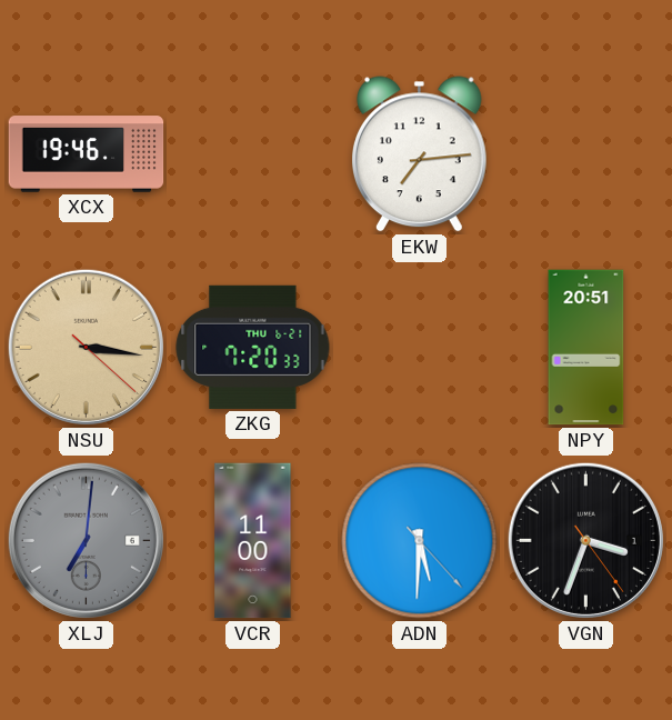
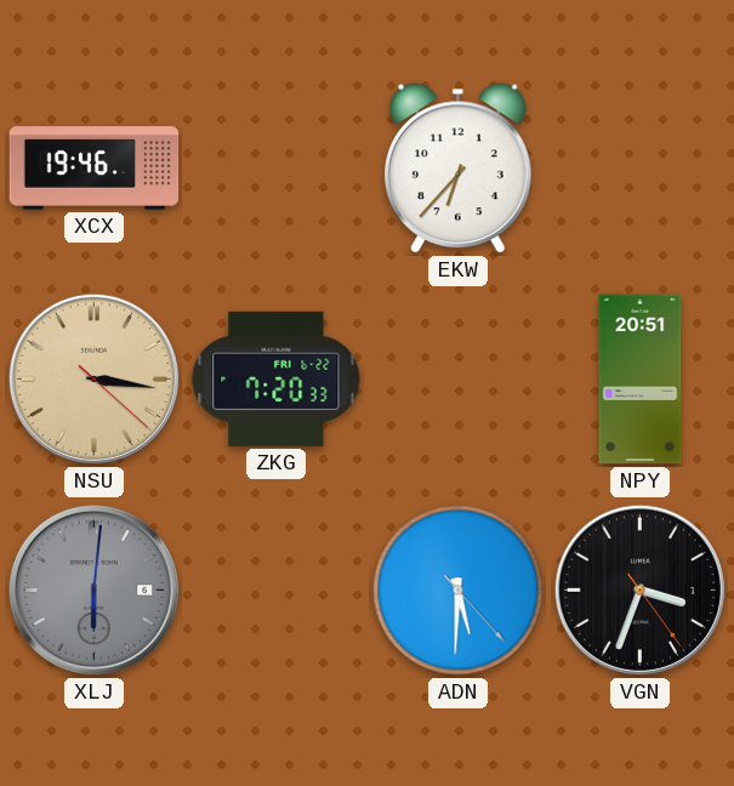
EKW: 7:14 -> 6:37 (457, 169)
ZKG date: THU 6-21 -> FRI 6-22 (277, 378)
XLJ: 7:01 -> 6:01 (93, 589)
VCR: 11:00 -> none (253, 541)
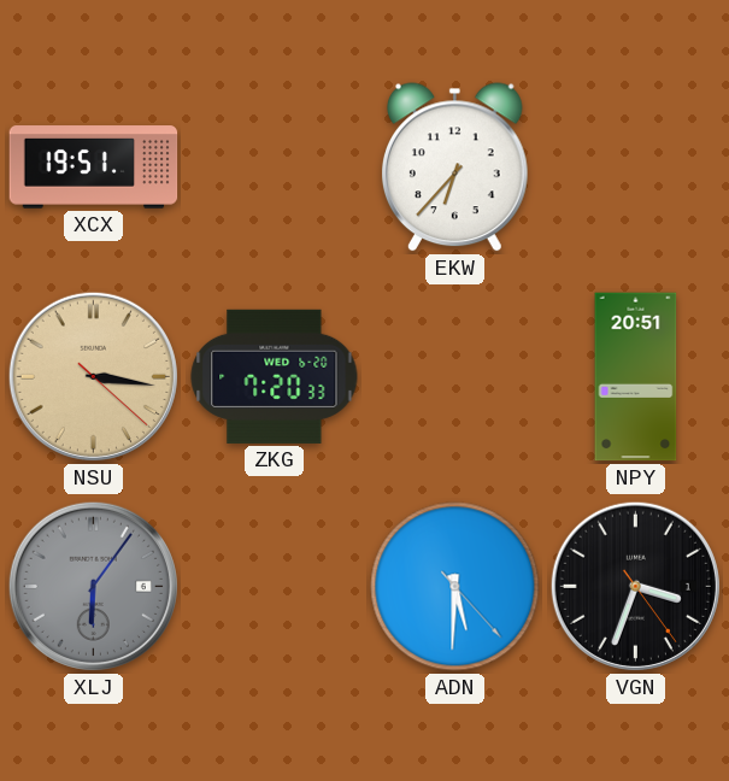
XCX: 19:46 -> 19:51 (94, 168)
ZKG date: FRI 6-22 -> WED 6-20 (275, 376)
XLJ: 6:01 -> 6:06 (93, 586)
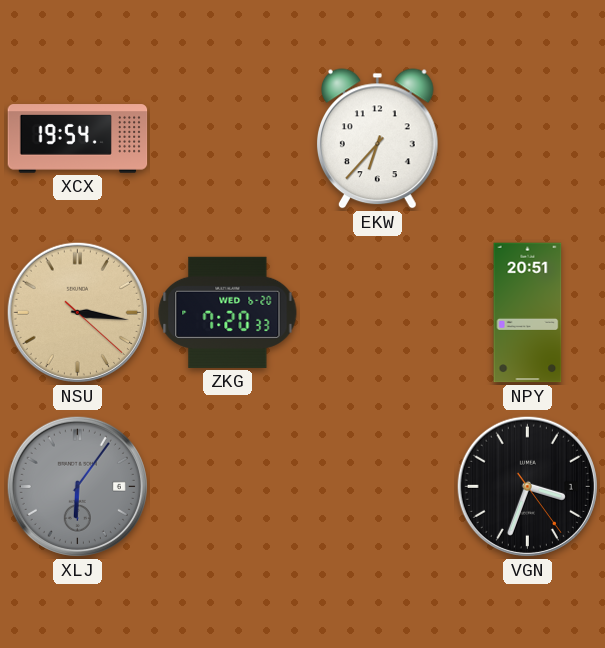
XCX: 19:51 -> 19:54 (78, 139)
ADN: 5:30 -> none (455, 587)
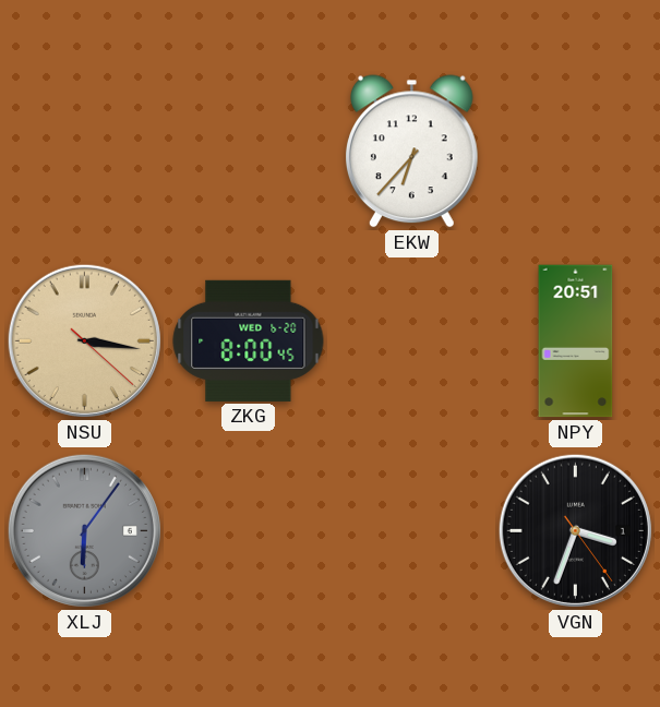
XCX: 19:54 -> none (78, 139)
ZKG: 7:20 -> 8:00 (249, 340)
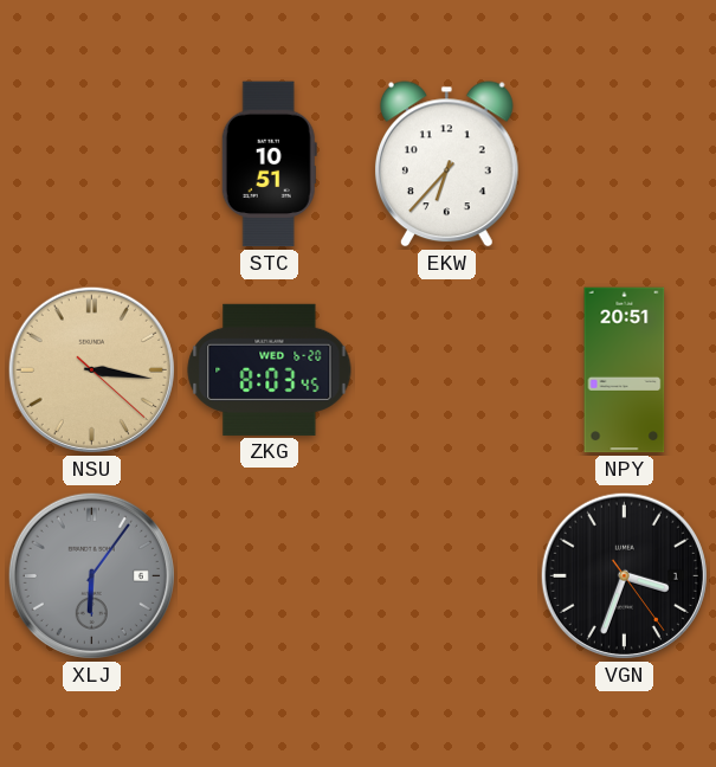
STC: none -> 10:51 (269, 165)
ZKG: 8:00 -> 8:03 (270, 369)
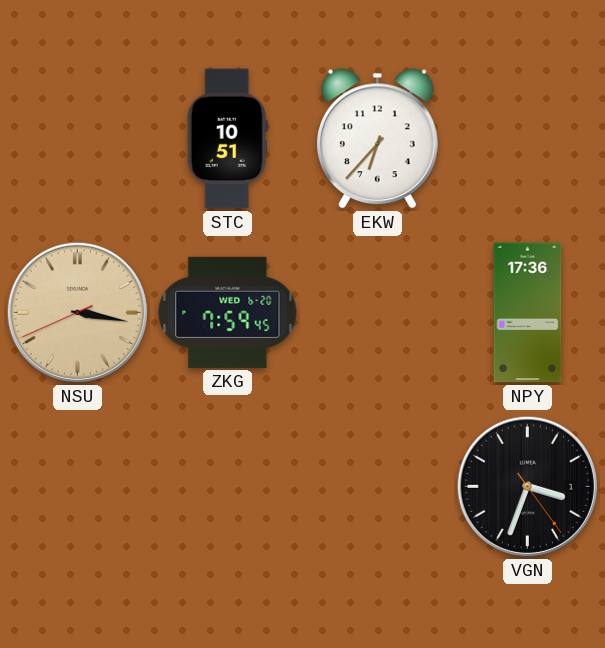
NSU: 3:16:22 -> 3:16:41 (77, 312)
ZKG: 8:03 -> 7:59 (228, 312)
NPY: 20:51 -> 17:36 (528, 313)
XLJ: 6:06 -> none (91, 575)
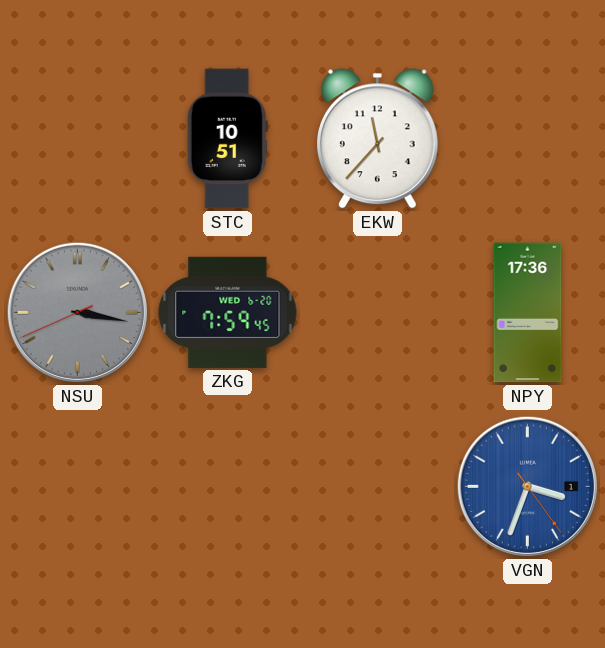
EKW: 6:37 -> 11:37 (377, 139)
NSU dial: champagne -> grey (77, 312)
VGN dial: black -> blue (527, 486)
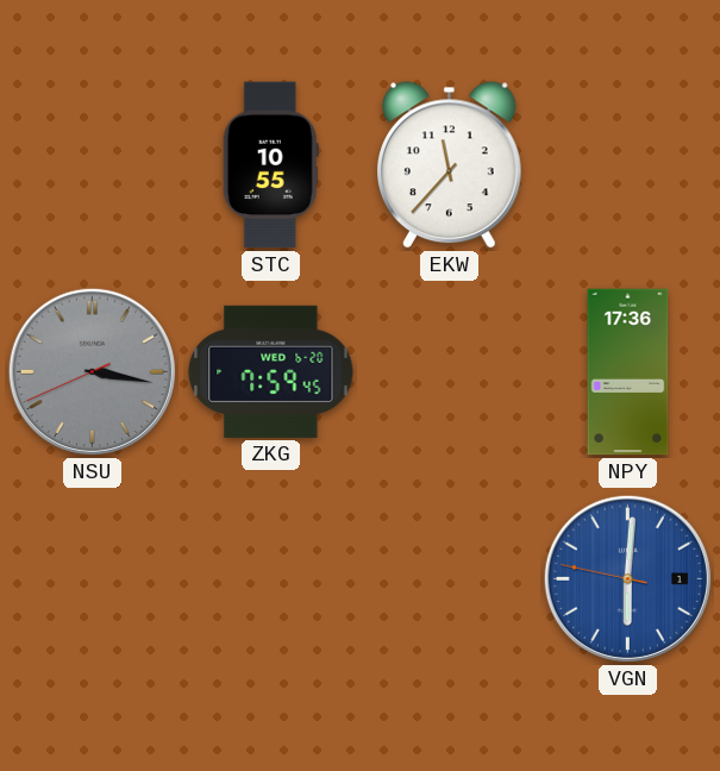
STC: 10:51 -> 10:55 (270, 165)
VGN: 3:33 -> 6:00 (627, 578)
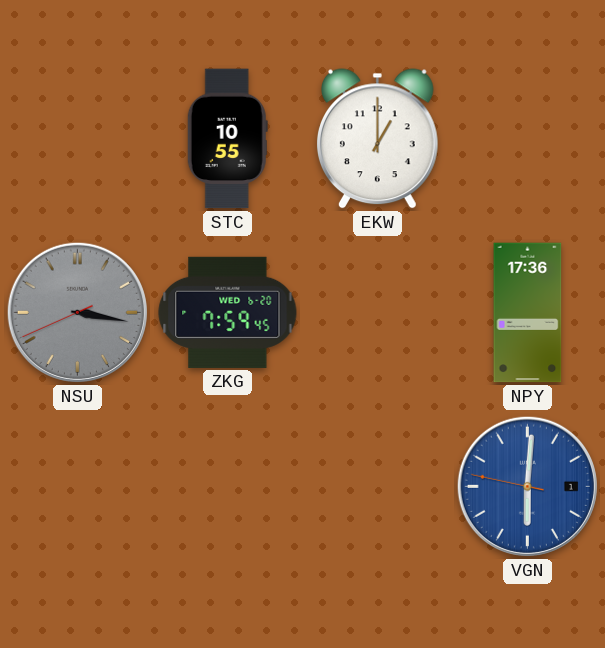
EKW: 11:37 -> 1:00 (377, 139)
